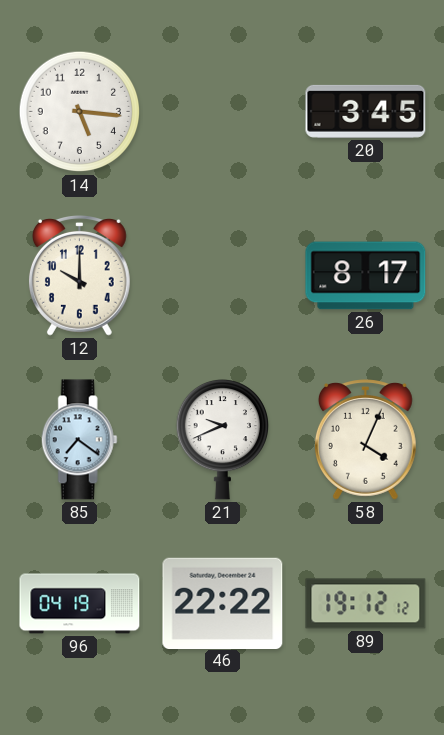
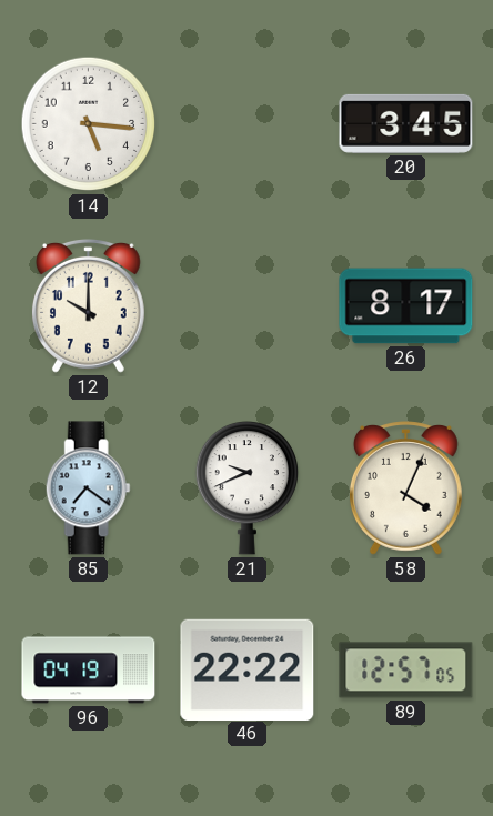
89: 19:12 -> 12:57 (406, 671)
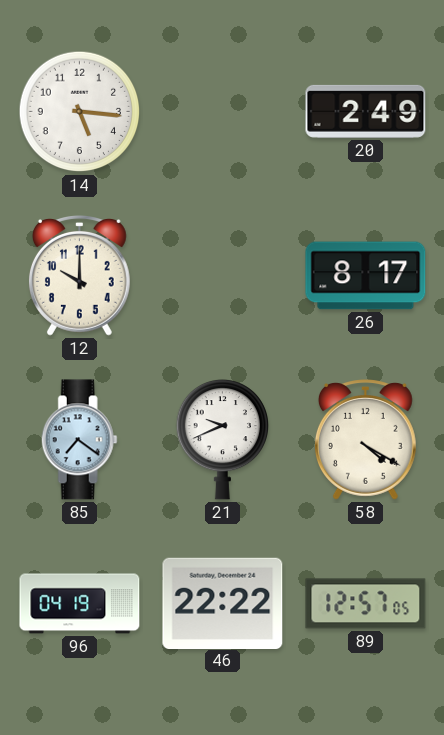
20: 3:45 -> 2:49 (366, 111)
58: 4:04 -> 4:20 (365, 440)
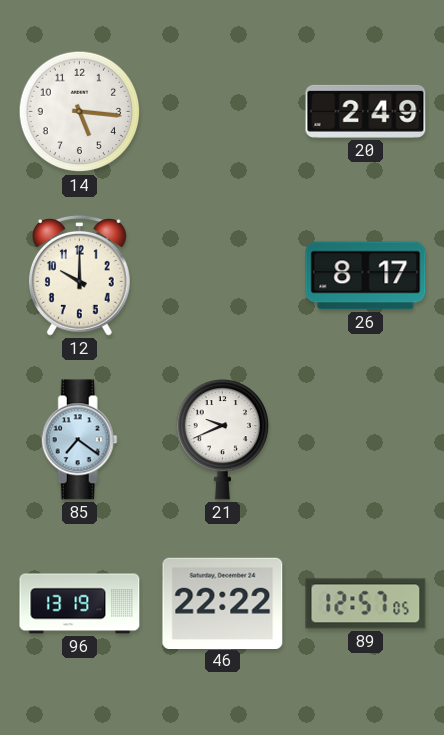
58: 4:20 -> none (365, 440)
96: 04:19 -> 13:19 (80, 604)
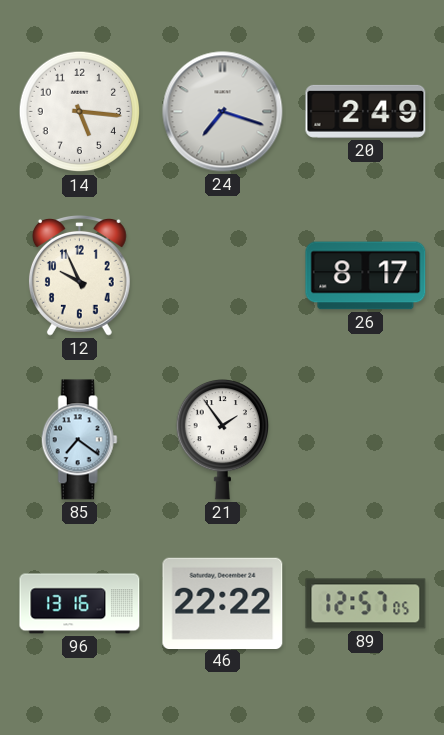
24: none -> 7:18 (223, 112)
12: 10:00 -> 9:56 (79, 276)
21: 9:41 -> 1:54 (222, 440)
96: 13:19 -> 13:16 (80, 604)
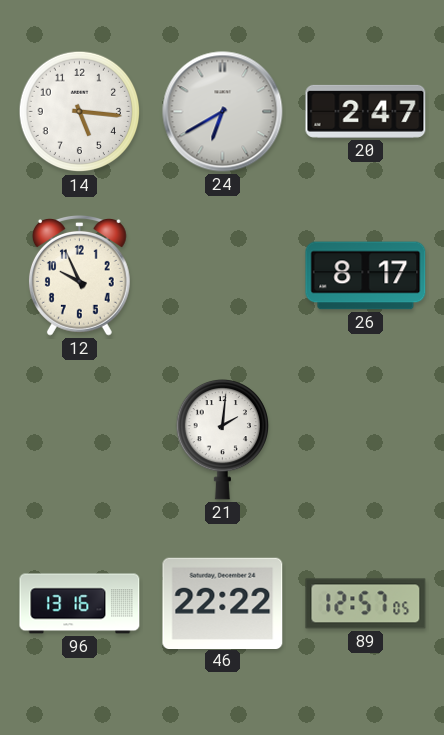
24: 7:18 -> 6:40 (223, 112)
20: 2:49 -> 2:47 (366, 111)
85: 7:21 -> none (79, 440)
21: 1:54 -> 2:01 (222, 440)
